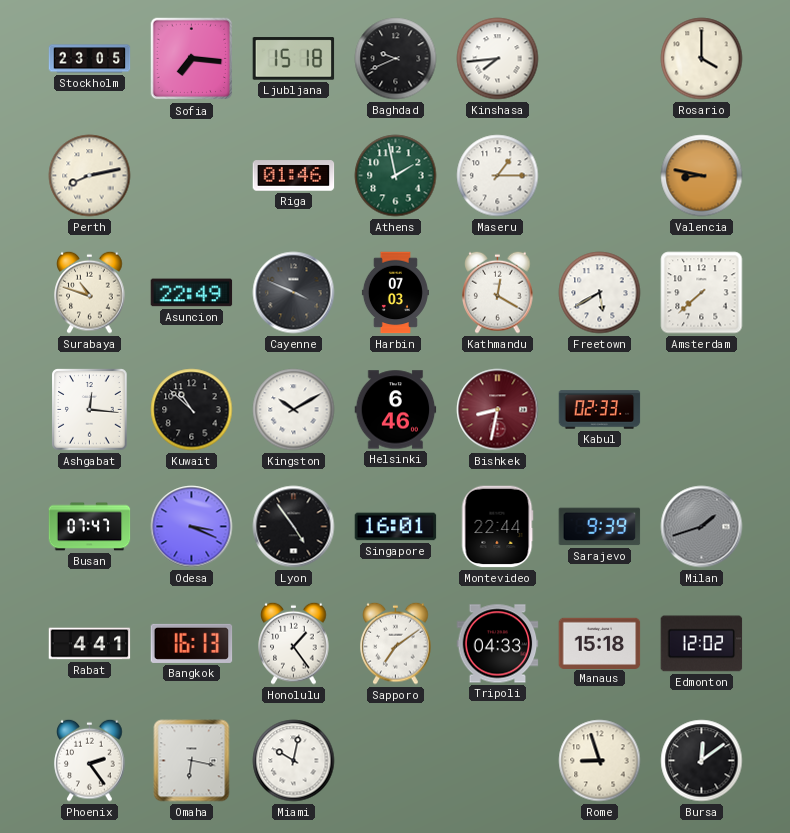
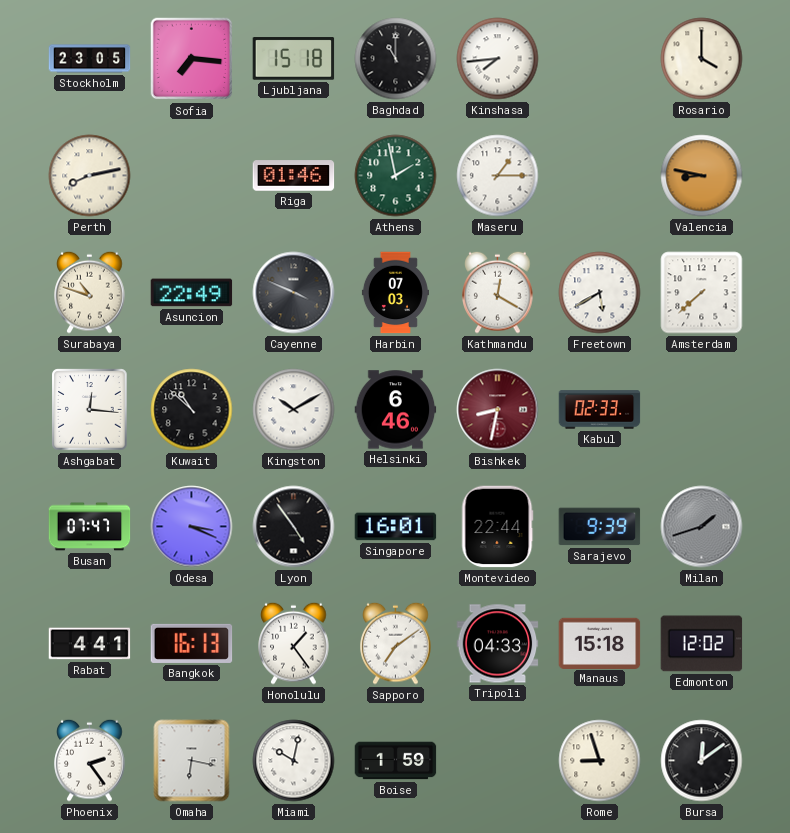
Baghdad: 9:41 -> 11:00 (396, 59)
Boise: none -> 1:59 (396, 761)
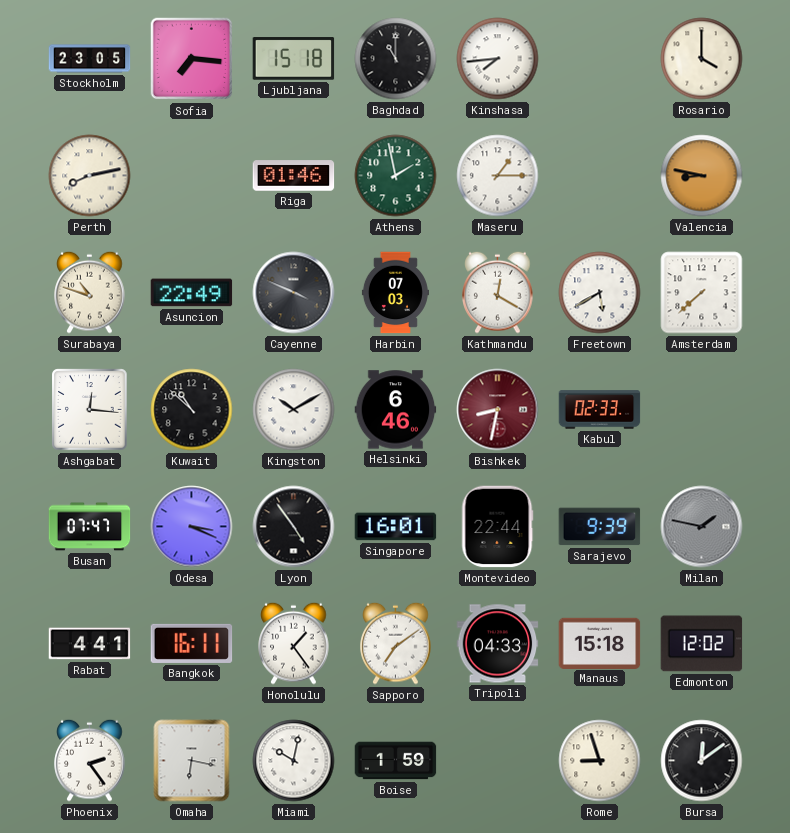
Milan: 1:42 -> 1:47 (702, 527)
Bangkok: 16:13 -> 16:11 (192, 643)
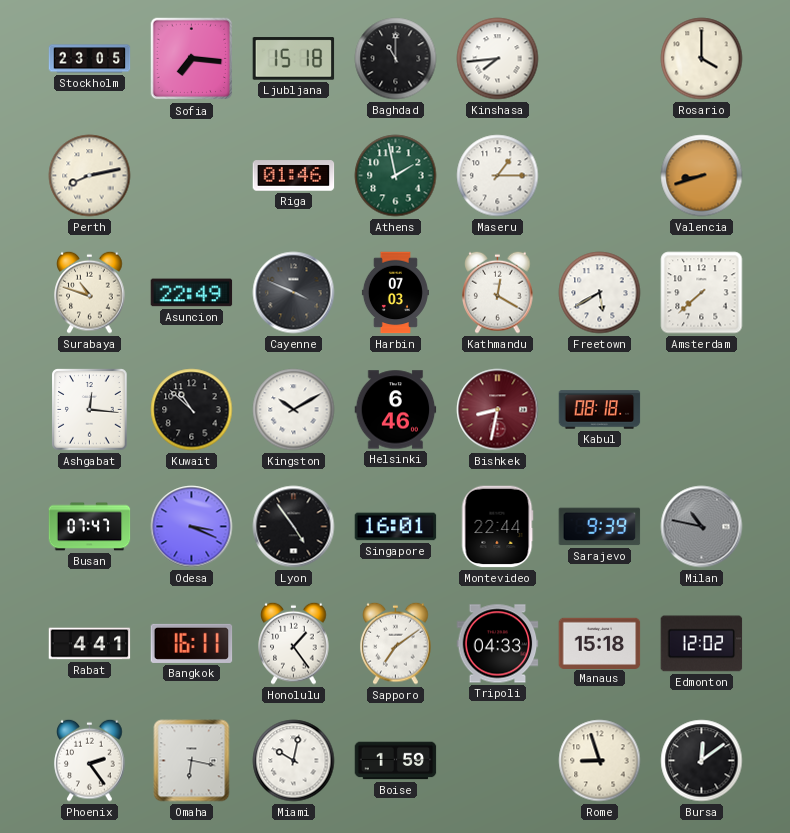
Valencia: 8:47 -> 8:42 (702, 176)
Kabul: 02:33 -> 08:18 (600, 410)
Milan: 1:47 -> 10:47 (702, 527)
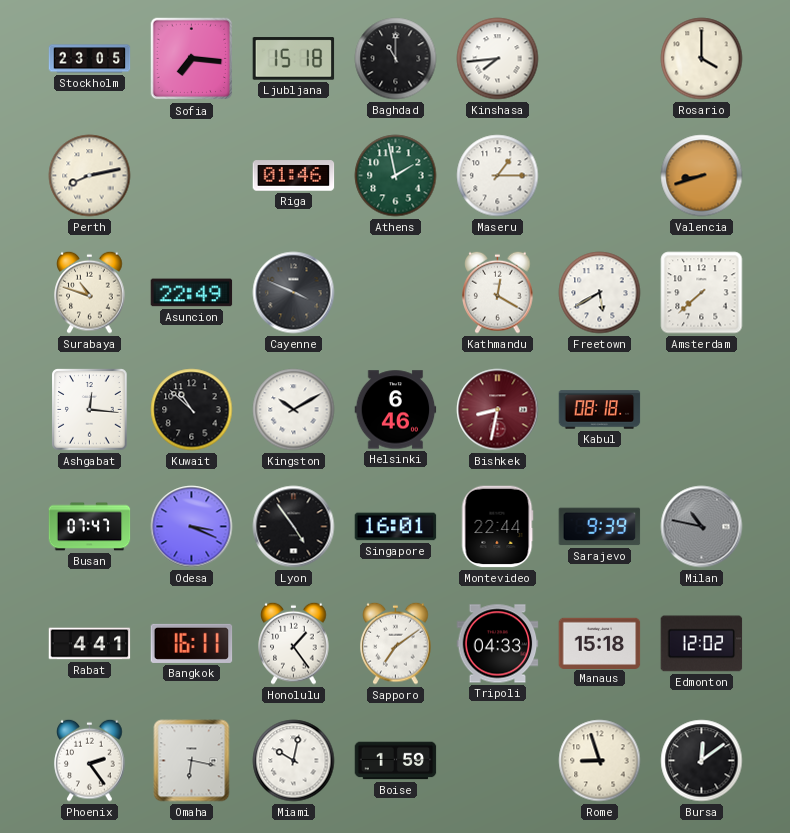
Harbin: 07:03 -> none (395, 293)
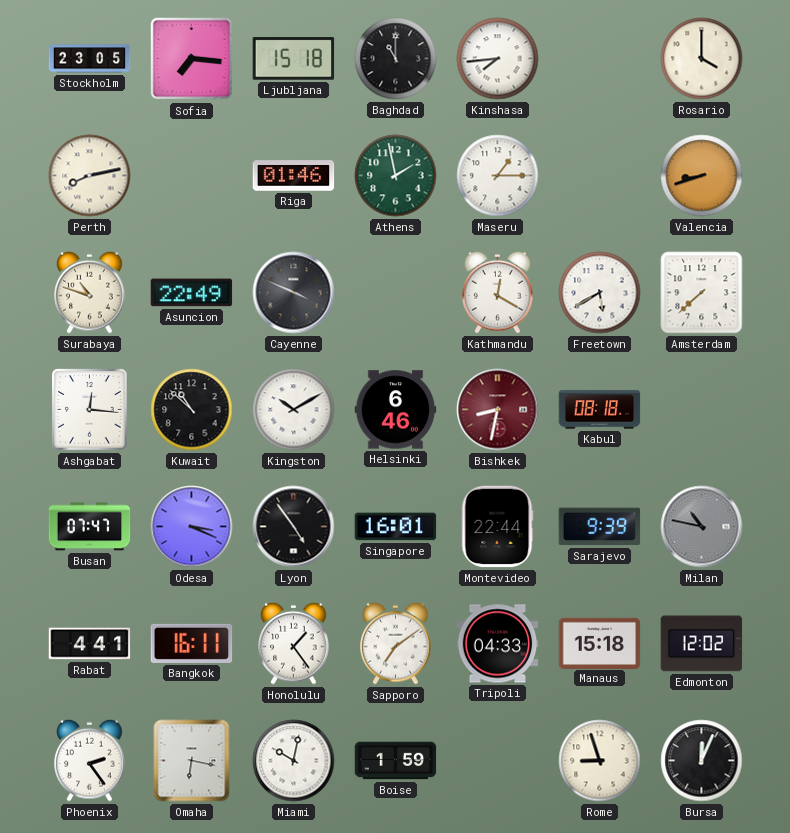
Bursa: 12:09 -> 12:04 (702, 761)
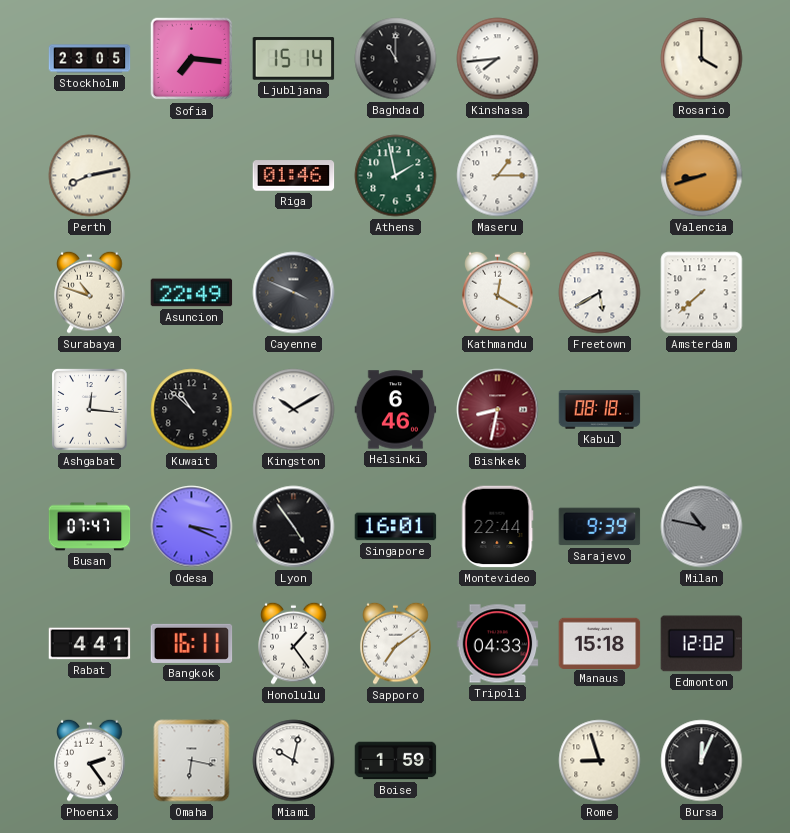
Ljubljana: 15:18 -> 15:14 (294, 59)
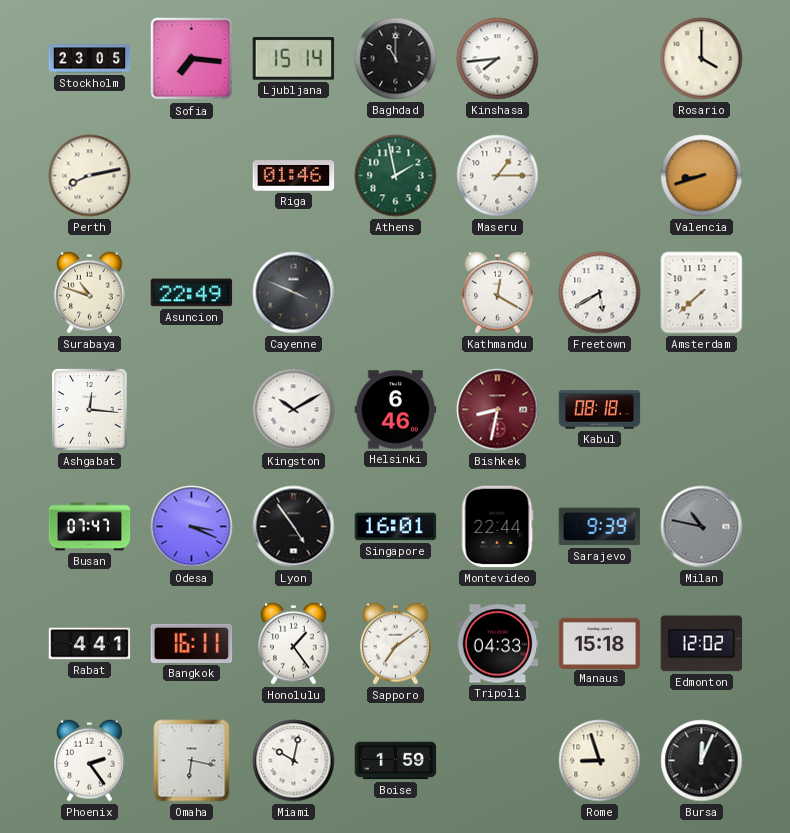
Kuwait: 10:52 -> none (192, 410)
